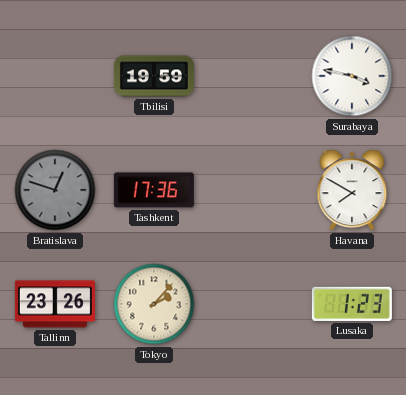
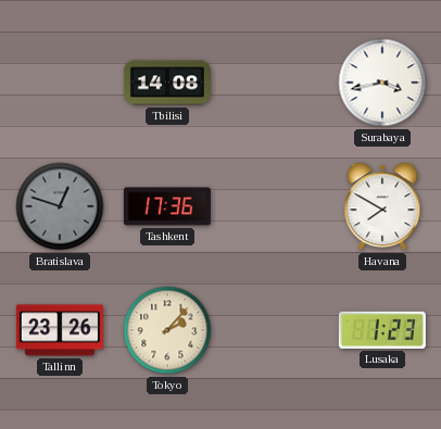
Tbilisi: 19:59 -> 14:08 (167, 83)
Surabaya: 3:47 -> 3:43 (382, 83)
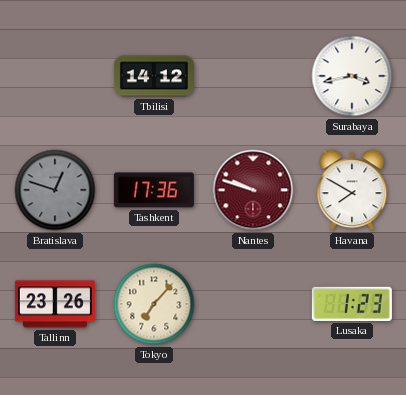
Tbilisi: 14:08 -> 14:12 (154, 76)
Nantes: none -> 9:48 (253, 190)
Tokyo: 2:07 -> 7:07 (154, 304)
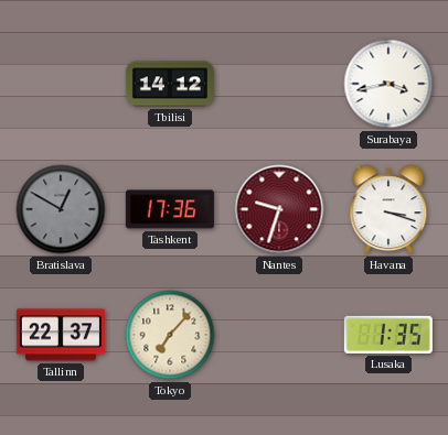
Bratislava: 12:48 -> 12:50 (61, 209)
Nantes: 9:48 -> 9:33 (279, 209)
Havana: 7:50 -> 3:18 (388, 209)
Tallinn: 23:26 -> 22:37 (61, 335)
Lusaka: 1:23 -> 1:35 (388, 335)
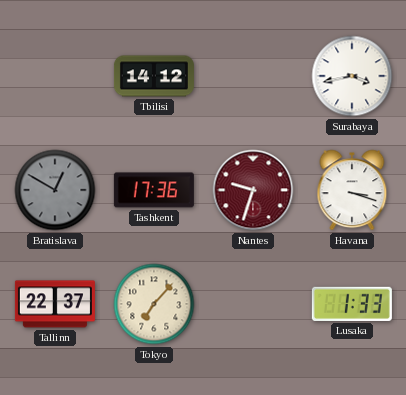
Lusaka: 1:35 -> 1:33 (352, 304)
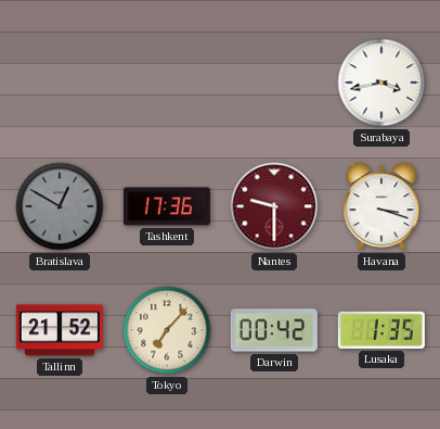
Tbilisi: 14:12 -> none (154, 76)
Nantes: 9:33 -> 9:30 (274, 206)
Tallinn: 22:37 -> 21:52 (60, 330)
Darwin: none -> 00:42 (274, 330)
Lusaka: 1:33 -> 1:35 (381, 330)
